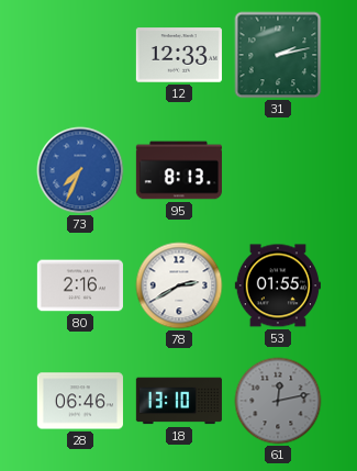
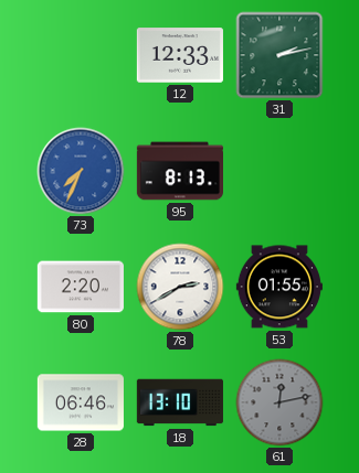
80: 2:16 -> 2:20 (81, 287)
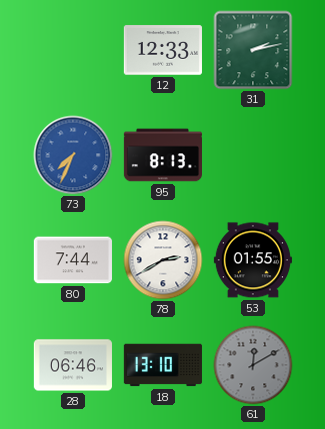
80: 2:20 -> 7:44 (73, 260)
61: 12:13 -> 12:10 (253, 365)
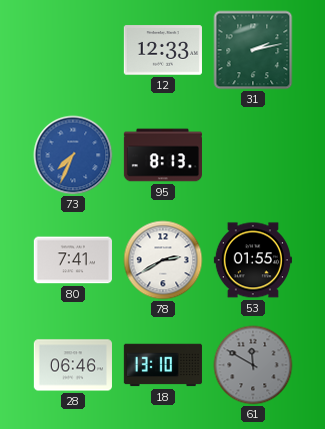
80: 7:44 -> 7:41 (73, 260)
61: 12:10 -> 11:50 (253, 365)
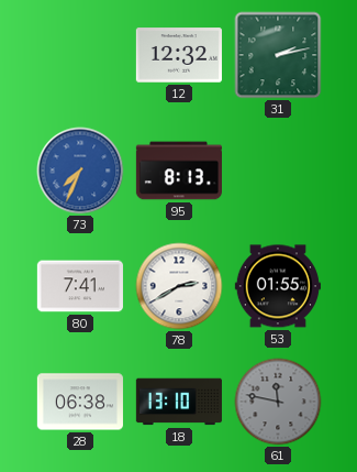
12: 12:33 -> 12:32 (179, 55)
28: 06:46 -> 06:38 (80, 402)
61: 11:50 -> 11:47 (278, 402)
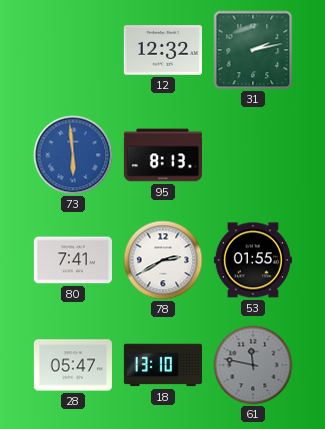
73: 7:34 -> 5:59 (73, 155)
28: 06:38 -> 05:47 (73, 365)
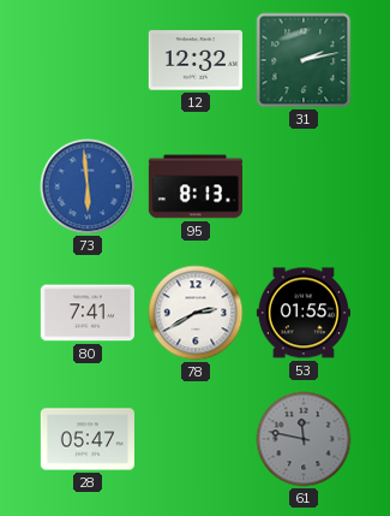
18: 13:10 -> none (163, 365)
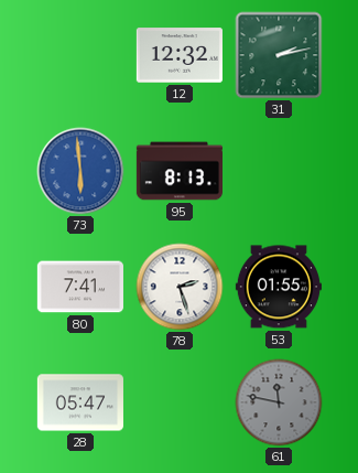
78: 2:40 -> 2:27 (180, 287)
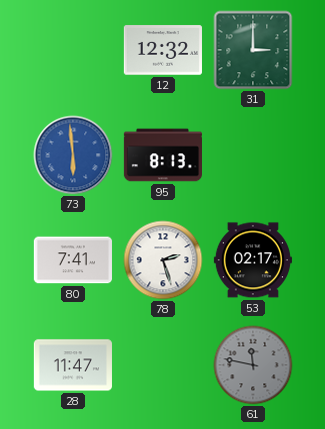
31: 2:13 -> 3:00 (253, 50)
53: 01:55 -> 02:17 (253, 260)
28: 05:47 -> 11:47 (73, 365)
